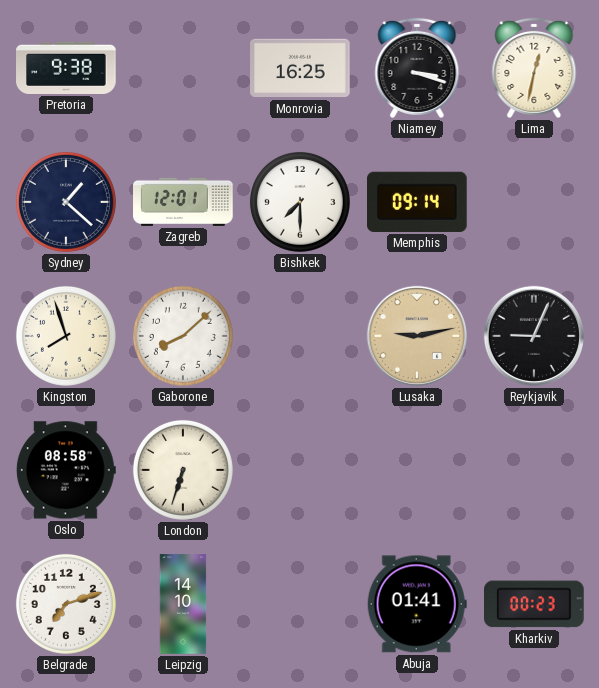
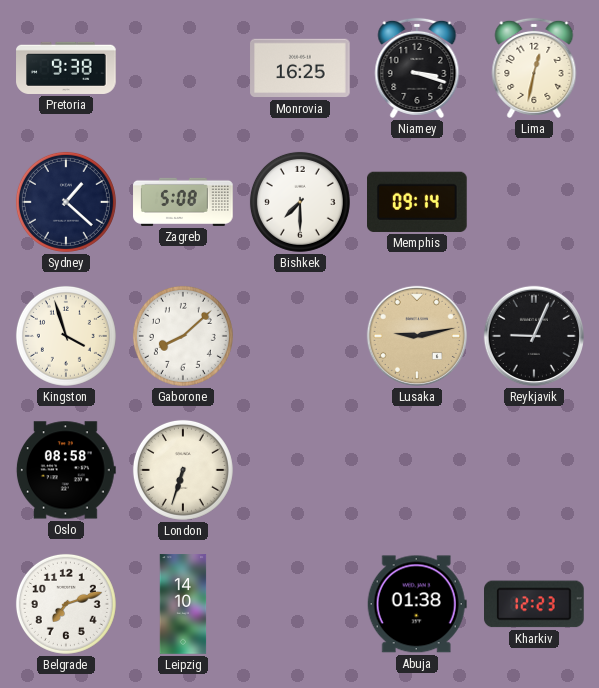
Zagreb: 12:01 -> 5:08 (183, 202)
Kingston: 7:57 -> 3:57 (66, 336)
Abuja: 01:41 -> 01:38 (417, 604)
Kharkiv: 00:23 -> 12:23 (535, 604)
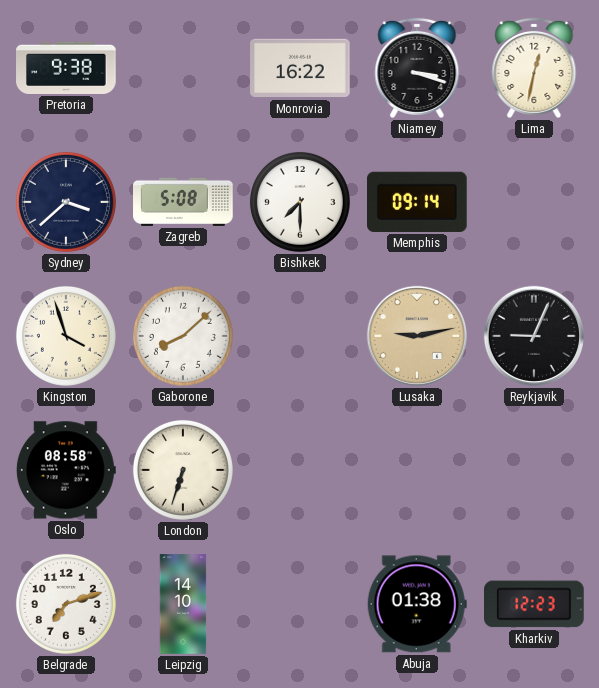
Monrovia: 16:25 -> 16:22 (300, 68)
Sydney: 1:22 -> 3:38 (66, 202)
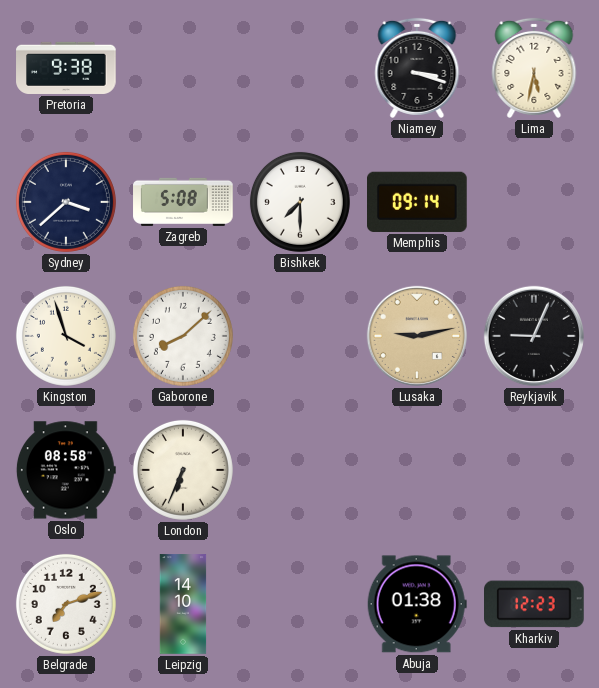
Monrovia: 16:22 -> none (300, 68)
Lima: 12:32 -> 5:32 (534, 68)
London: 6:33 -> 6:34 (183, 470)
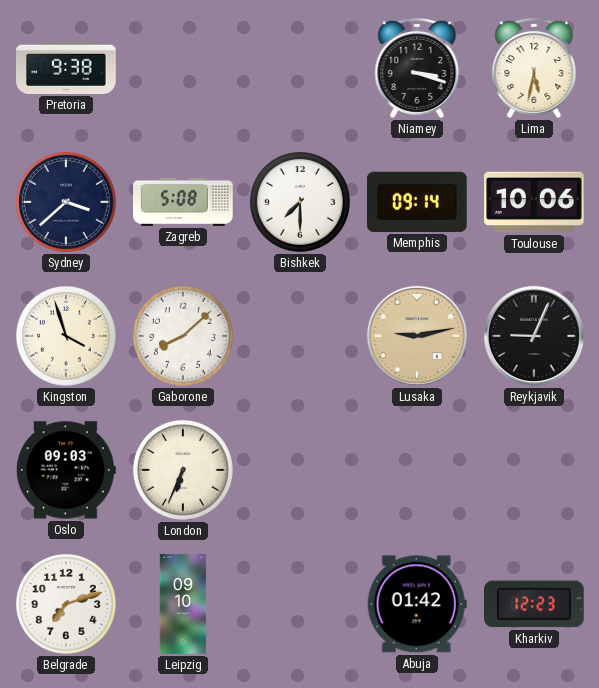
Toulouse: none -> 10:06 (534, 202)
Oslo: 08:58 -> 09:03 (66, 470)
Leipzig: 14:10 -> 09:10 (183, 604)
Abuja: 01:38 -> 01:42 (417, 604)
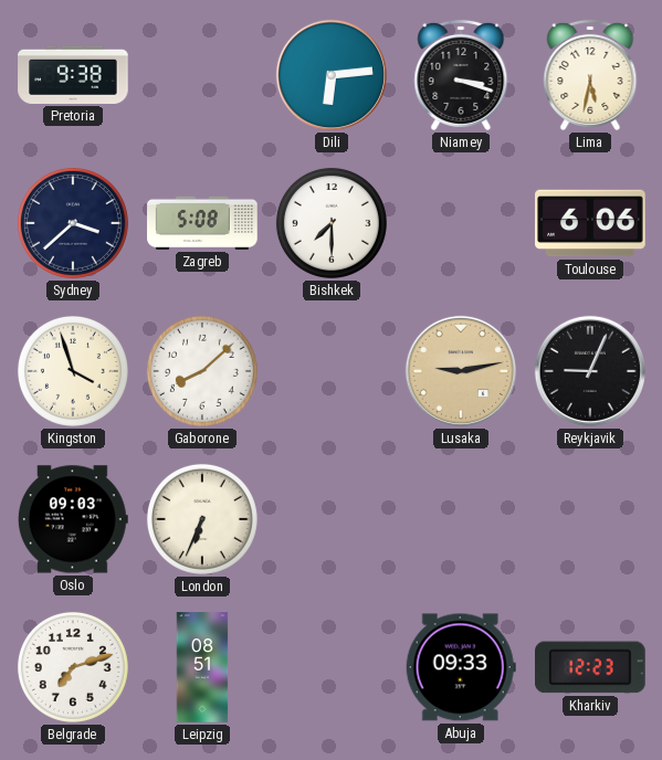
Dili: none -> 6:14 (332, 75)
Memphis: 09:14 -> none (418, 202)
Toulouse: 10:06 -> 6:06 (590, 223)
Leipzig: 09:10 -> 08:51 (202, 667)
Abuja: 01:42 -> 09:33 (461, 667)
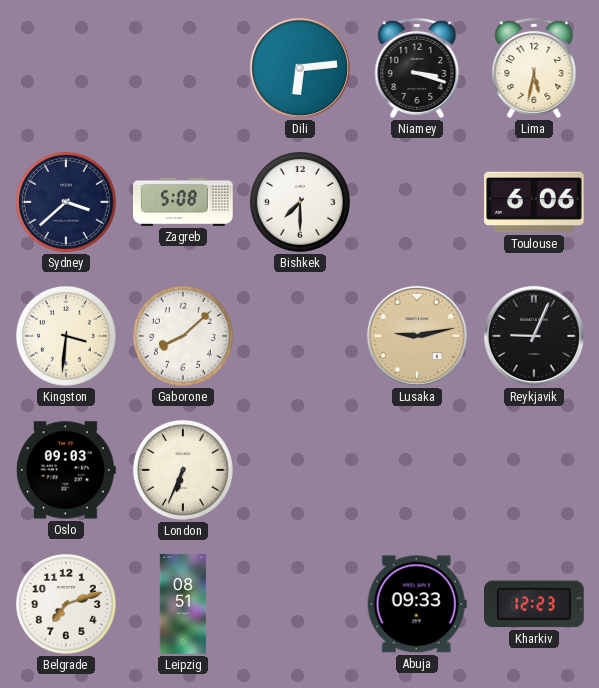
Pretoria: 9:38 -> none (73, 75)
Kingston: 3:57 -> 3:31 (66, 336)
